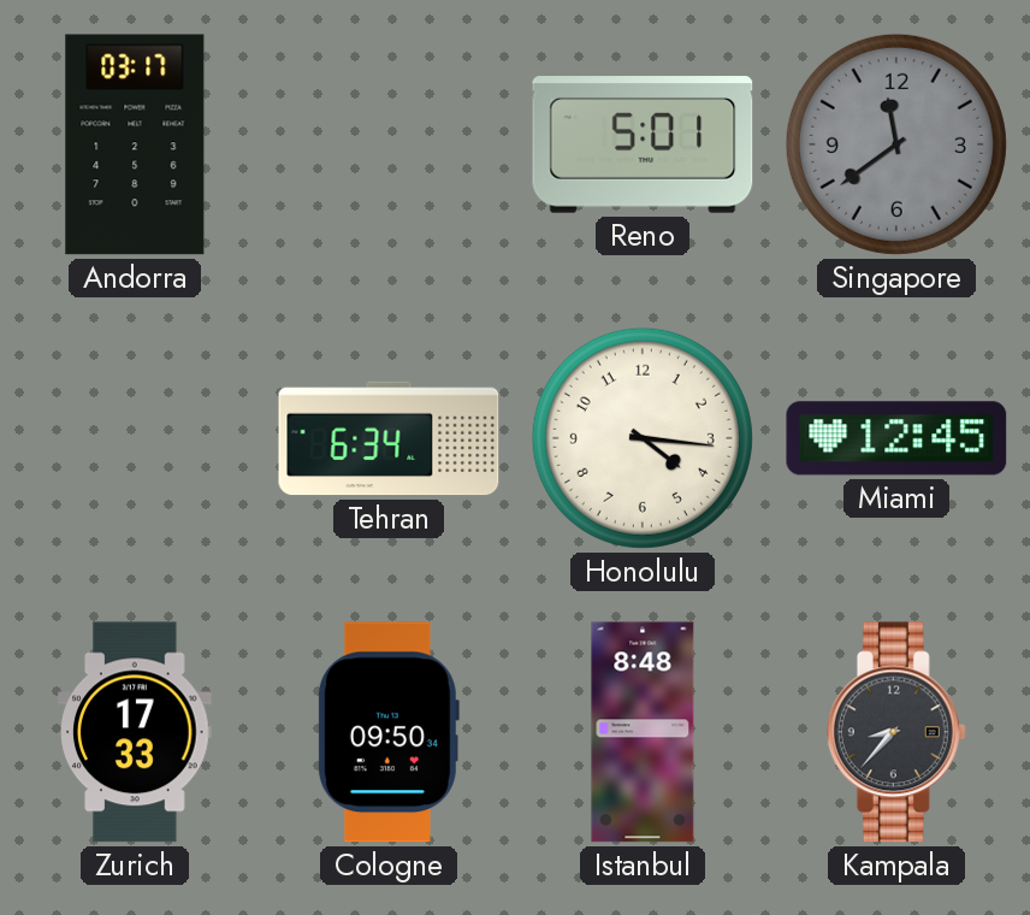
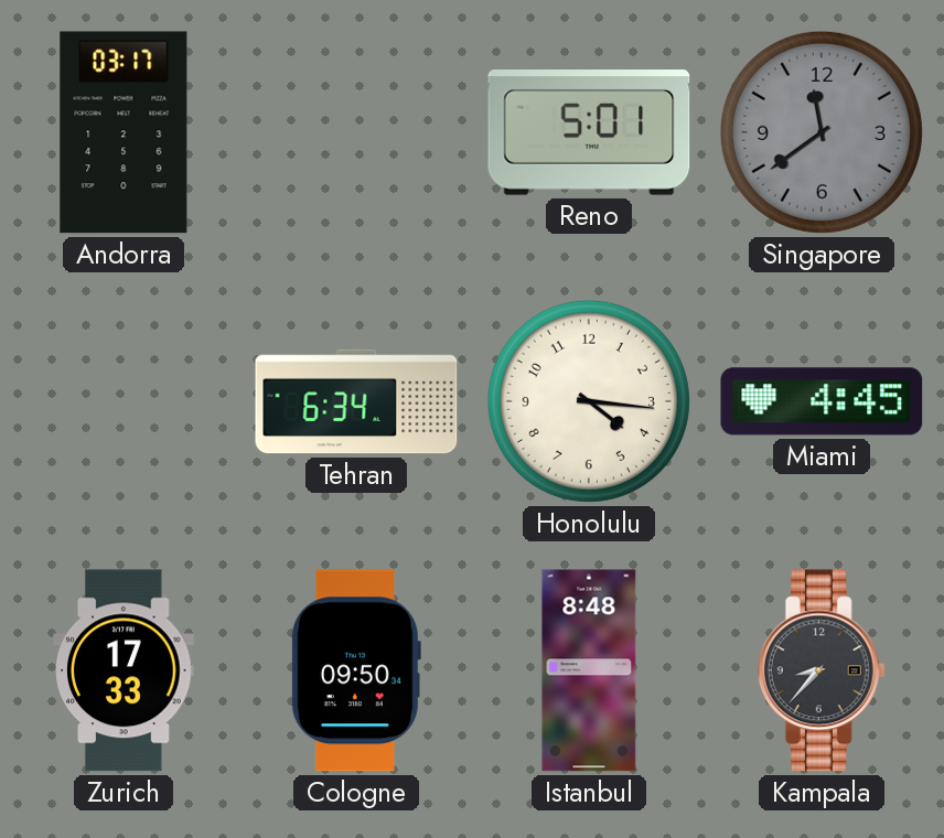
Miami: 12:45 -> 4:45 (822, 401)
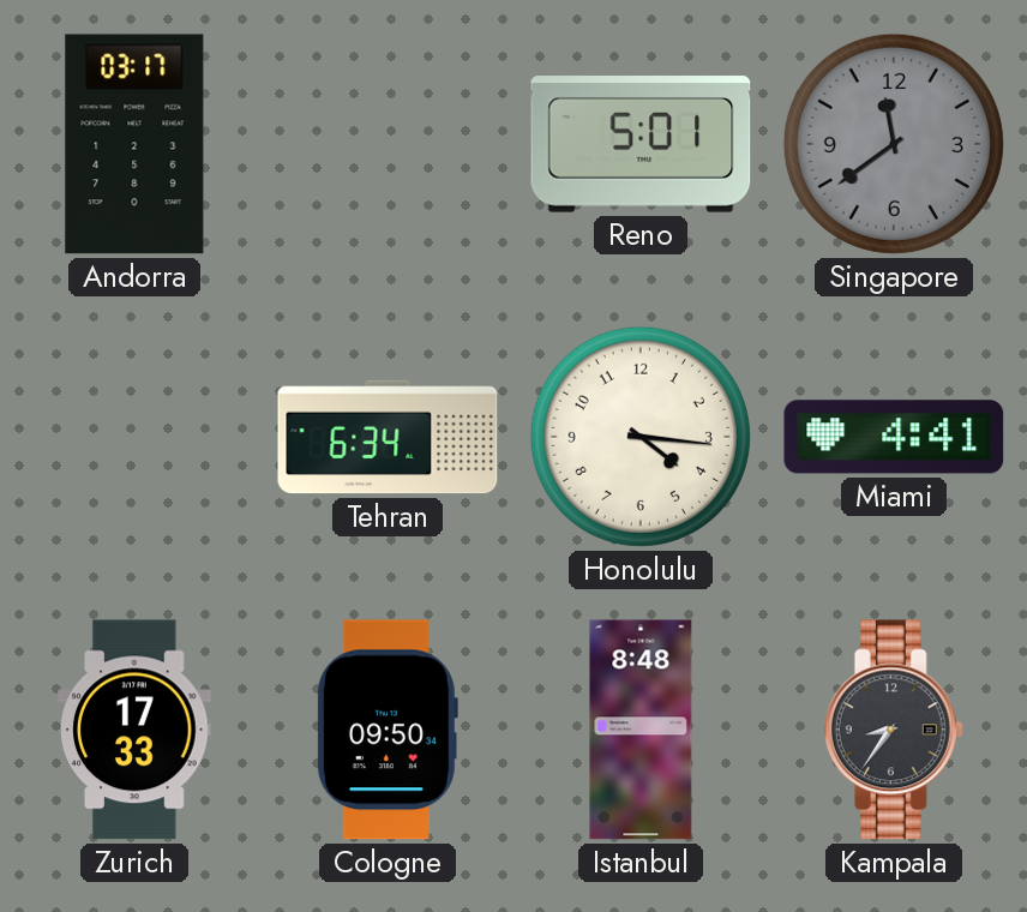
Miami: 4:45 -> 4:41 (894, 437)
Kampala: 8:37 -> 8:36 (894, 730)
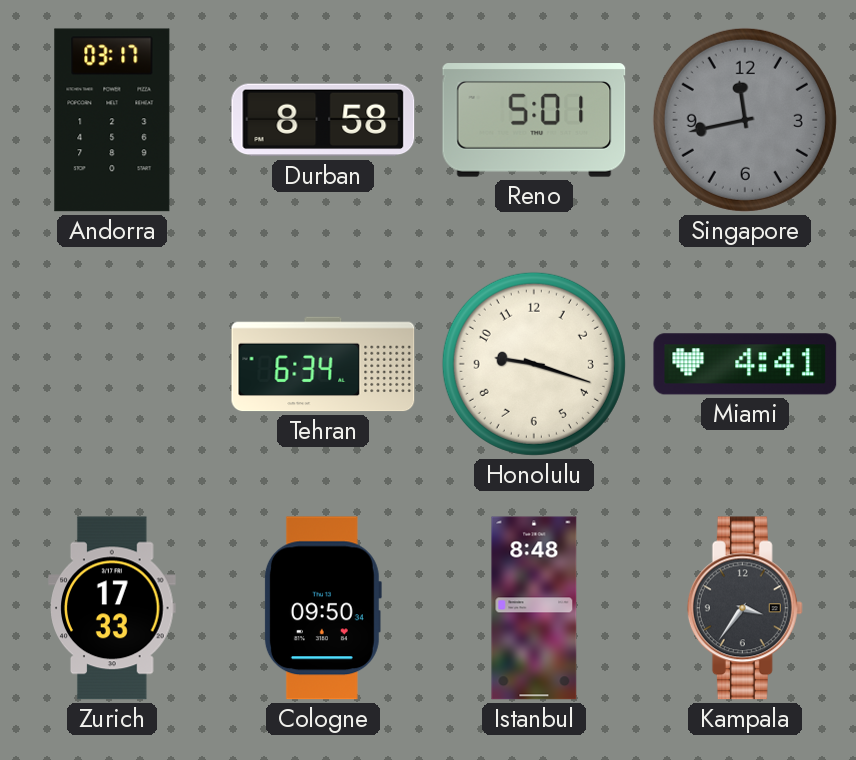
Durban: none -> 8:58 (323, 120)
Singapore: 11:39 -> 11:43 (745, 120)
Honolulu: 4:16 -> 9:18 (534, 364)
Kampala: 8:36 -> 3:36 (745, 608)
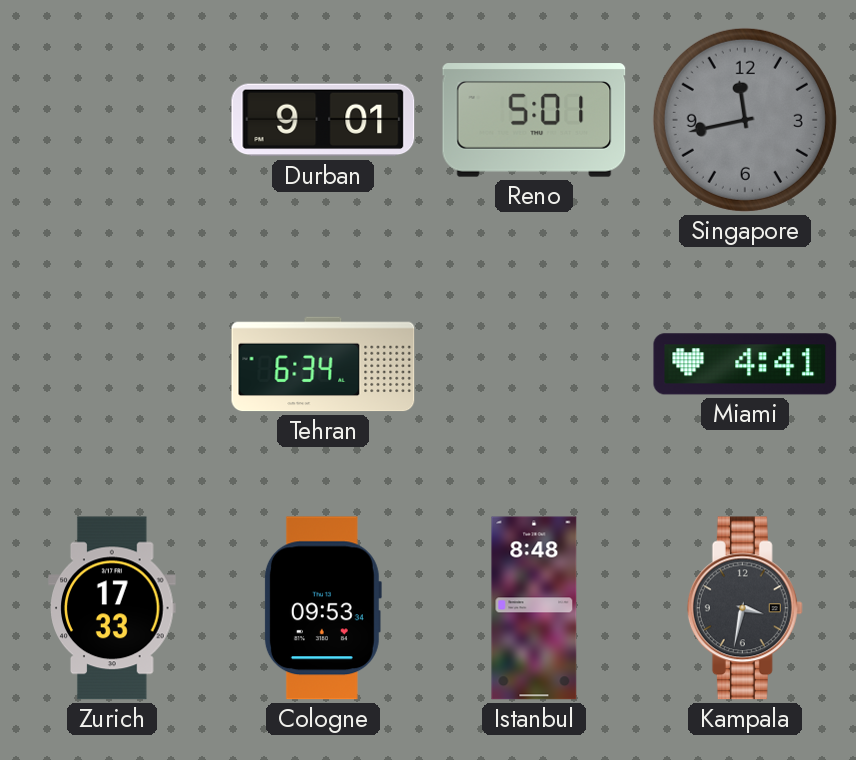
Andorra: 03:17 -> none (112, 120)
Durban: 8:58 -> 9:01 (323, 120)
Honolulu: 9:18 -> none (534, 364)
Cologne: 09:50 -> 09:53 (322, 608)
Kampala: 3:36 -> 3:32 (745, 608)
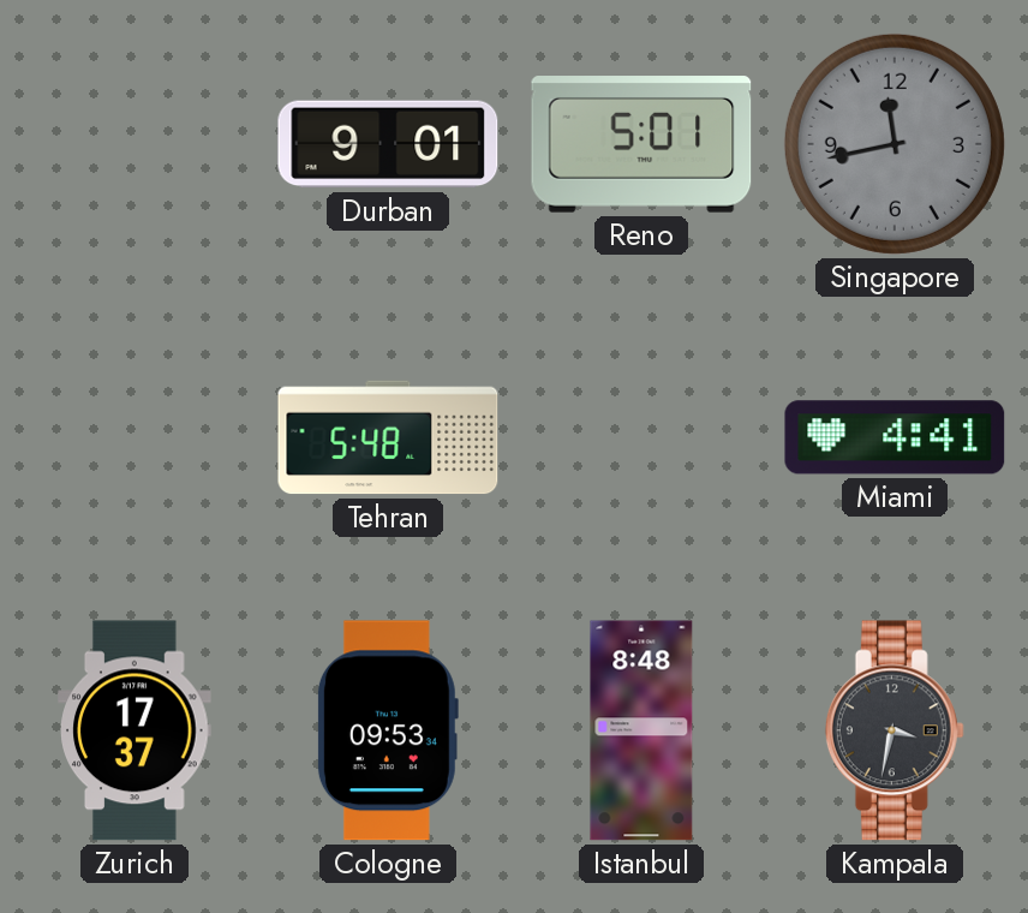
Tehran: 6:34 -> 5:48 (388, 437)
Zurich: 17:33 -> 17:37 (135, 730)
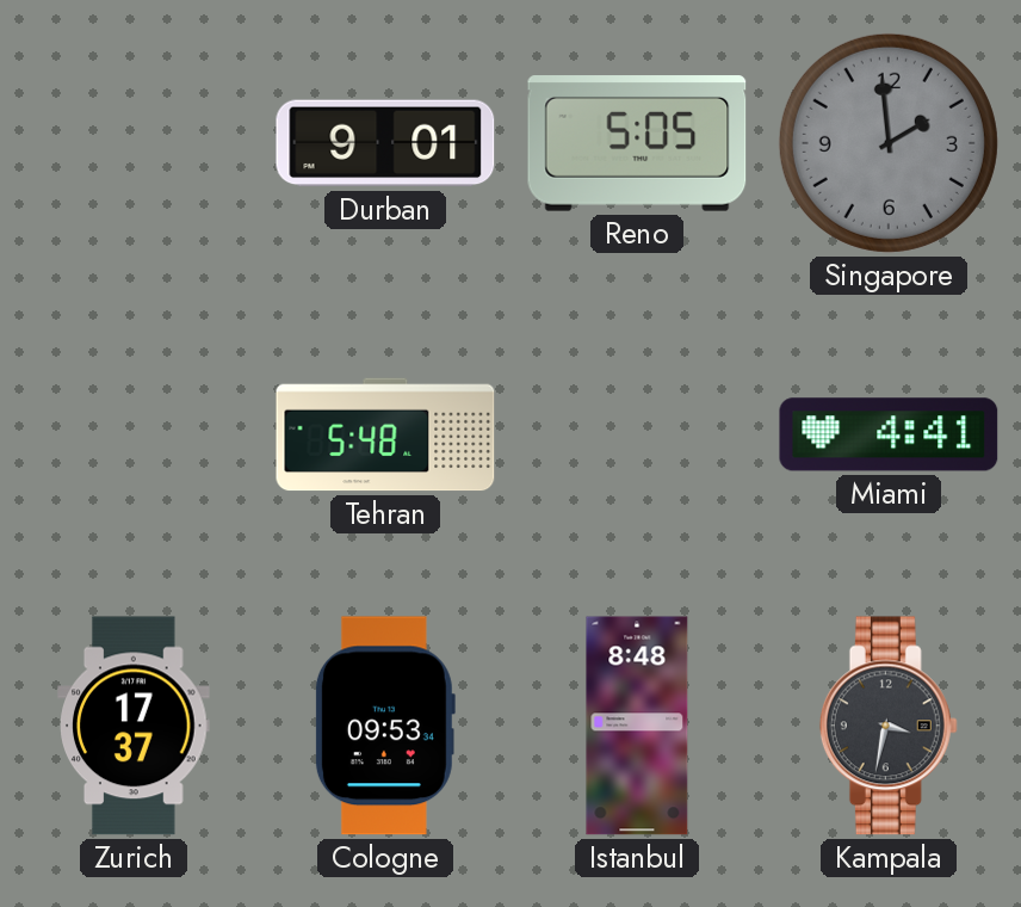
Reno: 5:01 -> 5:05 (637, 143)
Singapore: 11:43 -> 1:59 (889, 143)
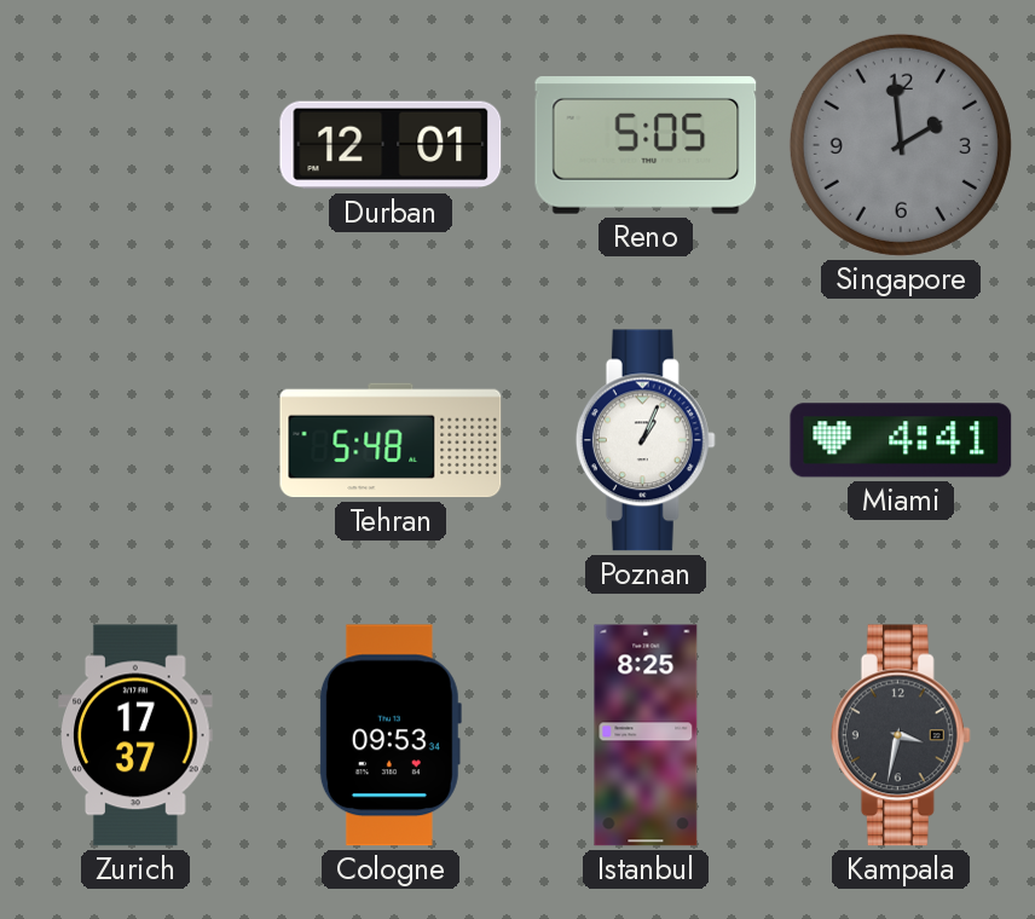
Durban: 9:01 -> 12:01 (391, 145)
Poznan: none -> 1:04 (646, 440)
Istanbul: 8:48 -> 8:25 (646, 735)
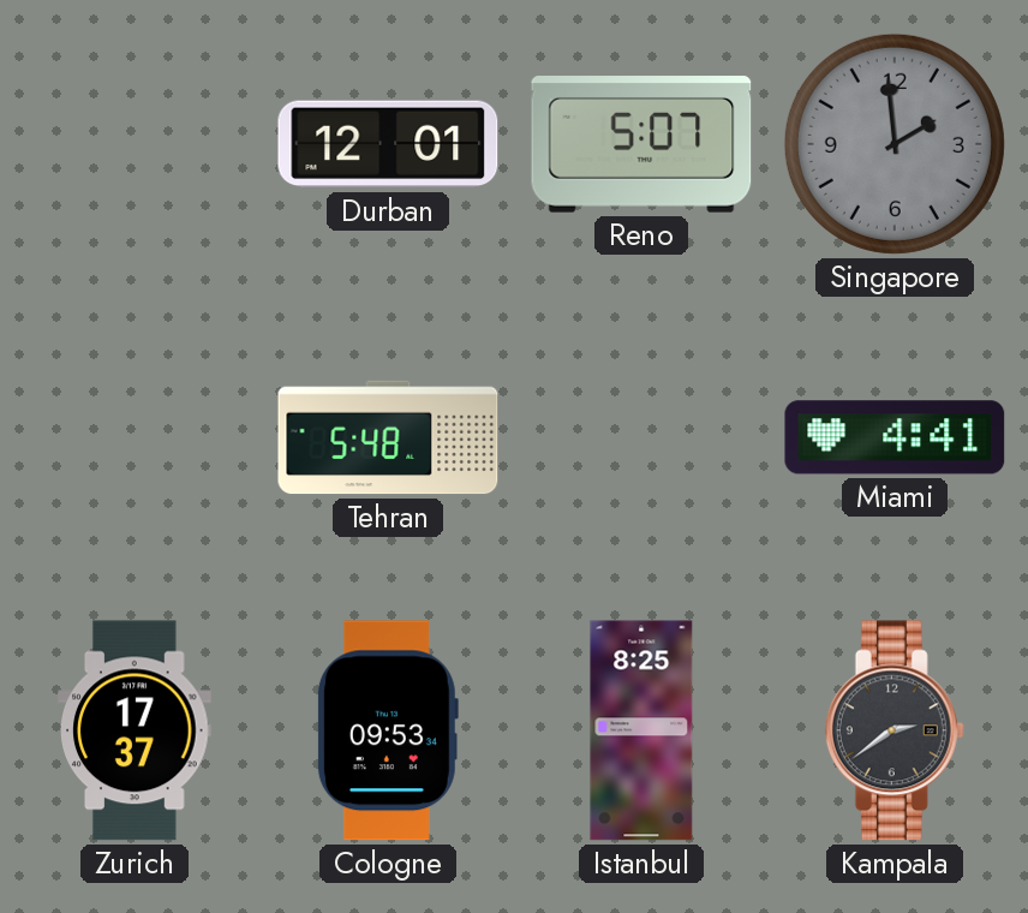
Reno: 5:05 -> 5:07 (641, 144)
Poznan: 1:04 -> none (646, 440)
Kampala: 3:32 -> 2:39 (895, 730)
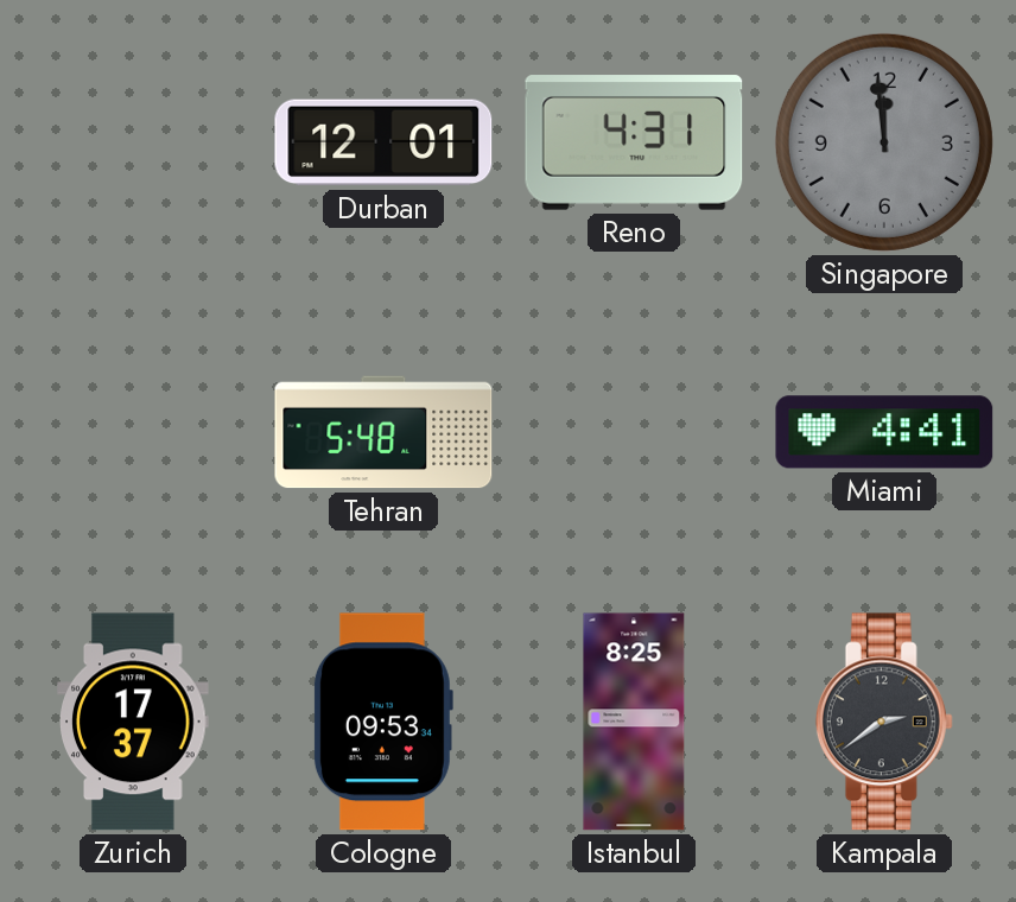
Reno: 5:07 -> 4:31 (634, 142)
Singapore: 1:59 -> 11:59 (884, 142)
